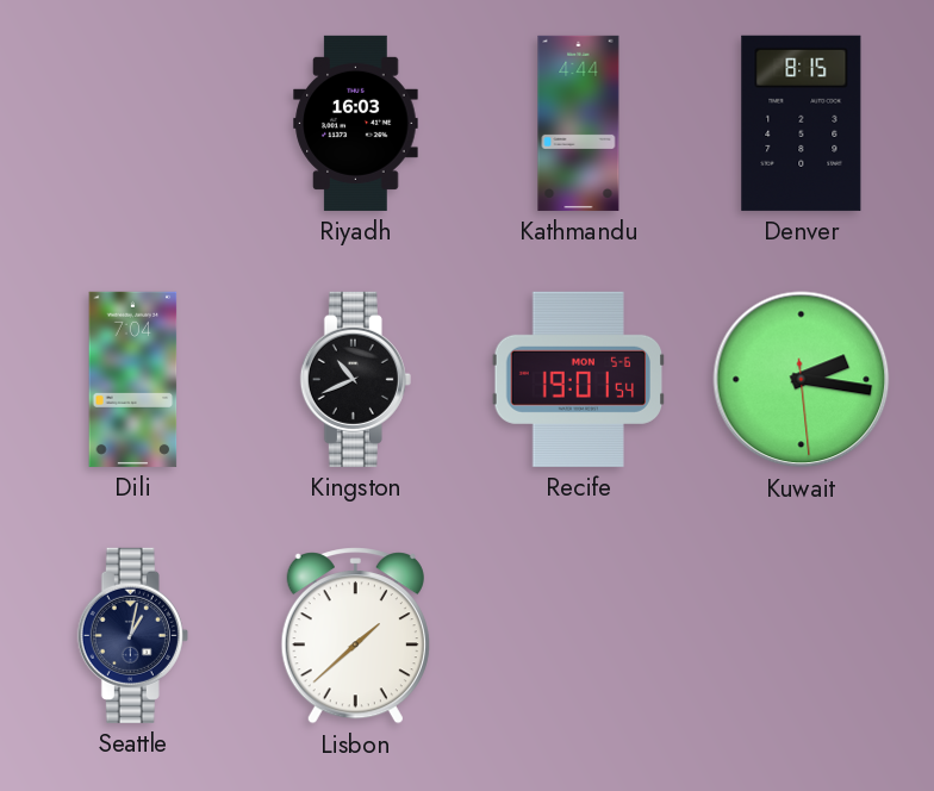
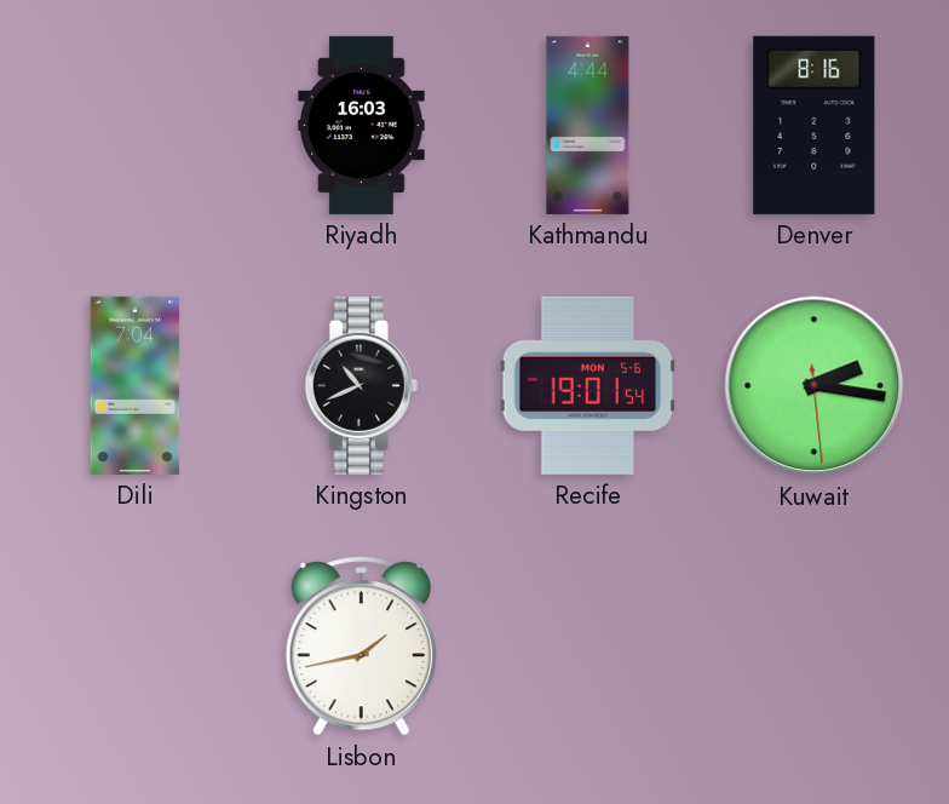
Denver: 8:15 -> 8:16 (815, 125)
Seattle: 1:02 -> none (132, 635)
Lisbon: 1:38 -> 1:43 (361, 647)
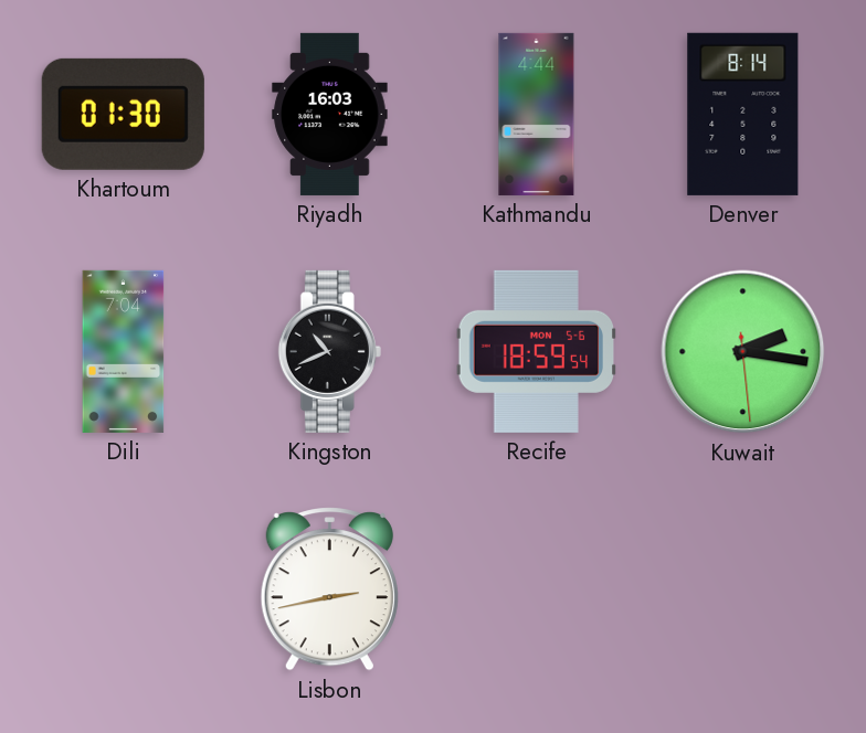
Khartoum: none -> 01:30 (123, 114)
Denver: 8:16 -> 8:14 (743, 114)
Recife: 19:01 -> 18:59 (536, 351)
Lisbon: 1:43 -> 2:43 (329, 589)
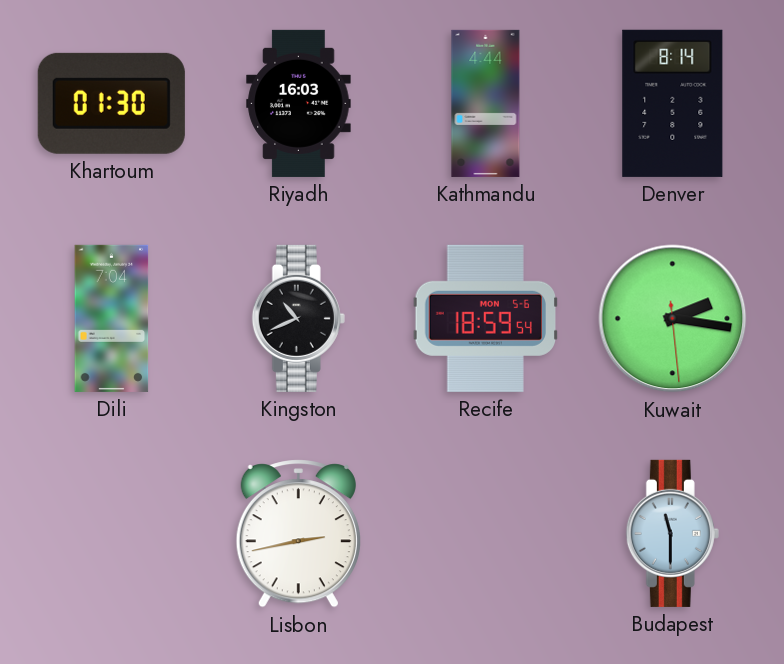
Budapest: none -> 11:30 (672, 533)
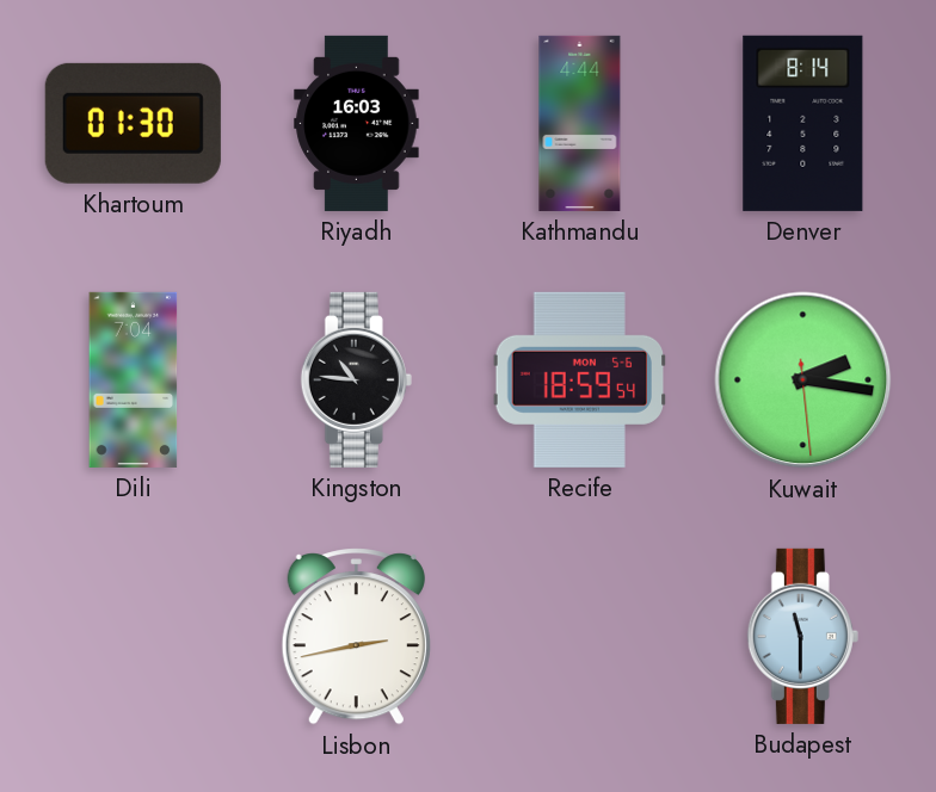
Kingston: 10:41 -> 10:46 (356, 379)
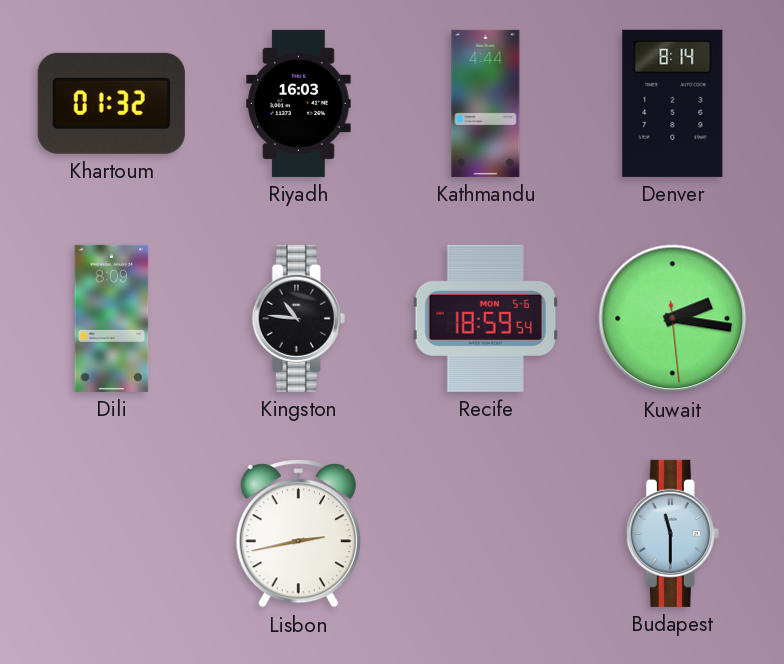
Khartoum: 01:30 -> 01:32 (111, 103)
Dili: 7:04 -> 8:09 (112, 318)
